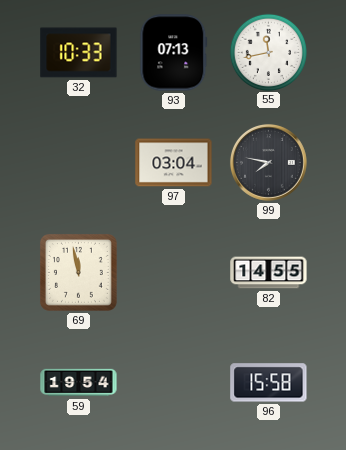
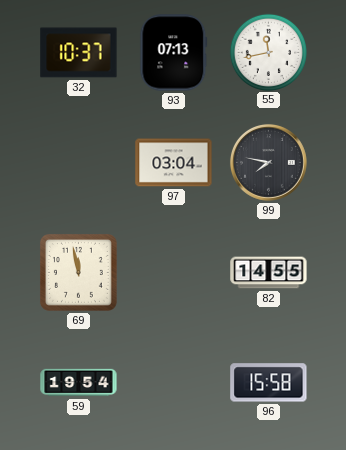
32: 10:33 -> 10:37 (79, 53)
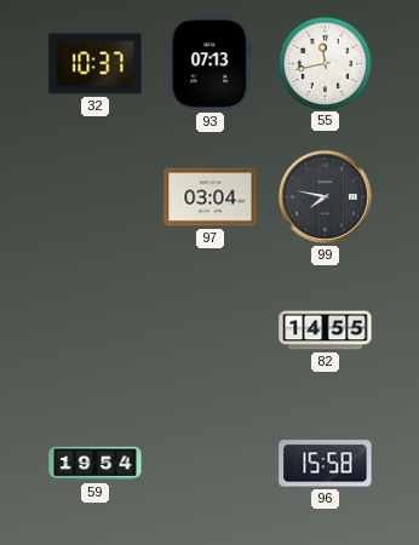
69: 11:58 -> none (78, 272)
